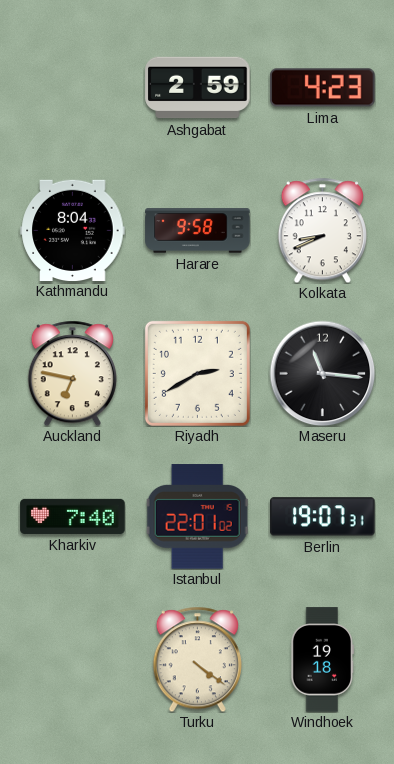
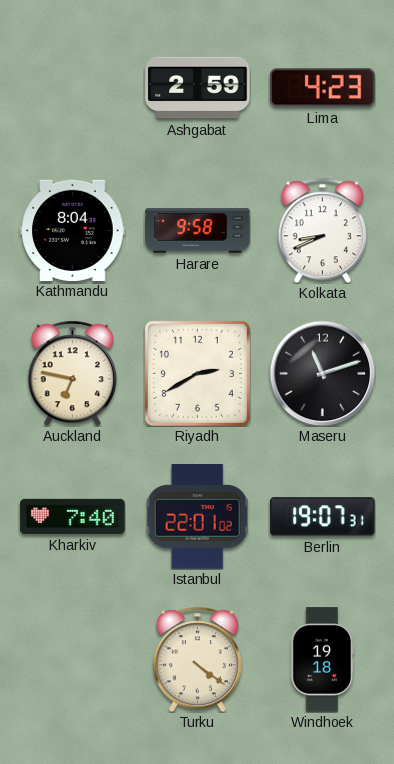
Maseru: 11:16 -> 11:12 (322, 373)
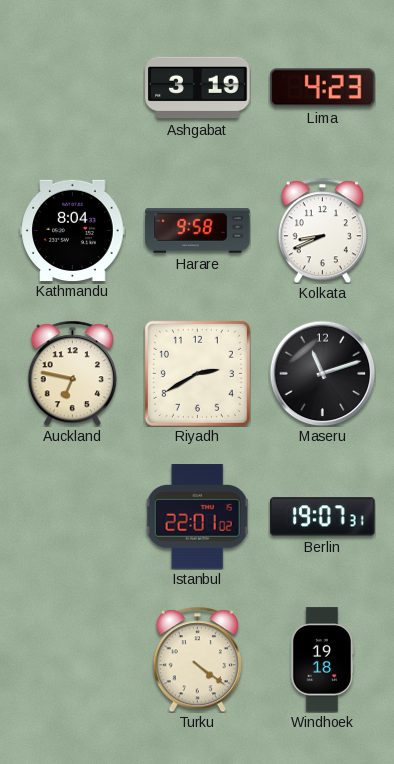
Ashgabat: 2:59 -> 3:19 (198, 88)
Kharkiv: 7:40 -> none (73, 516)
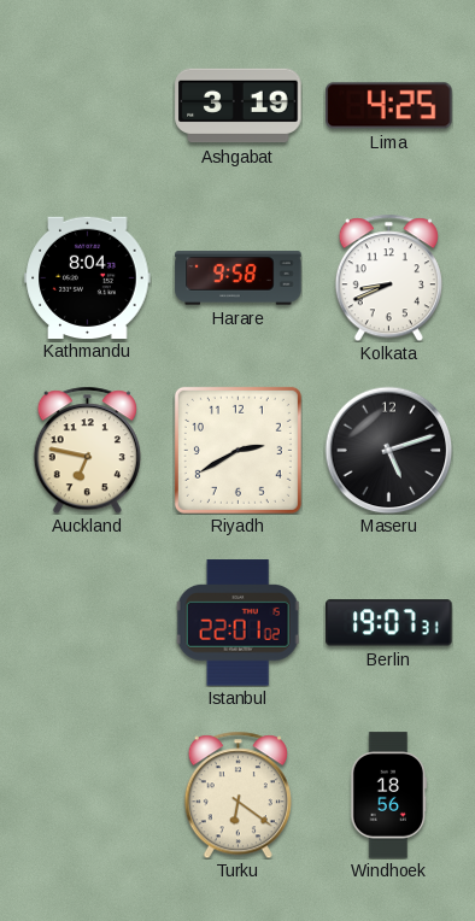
Lima: 4:23 -> 4:25 (389, 106)
Maseru: 11:12 -> 5:12 (388, 450)
Turku: 4:21 -> 6:21 (237, 794)
Windhoek: 19:18 -> 18:56 (389, 796)
